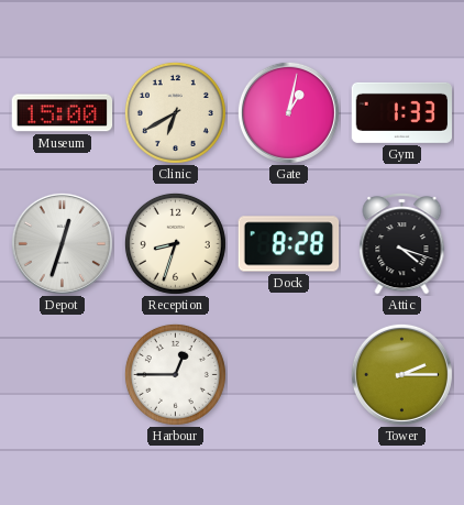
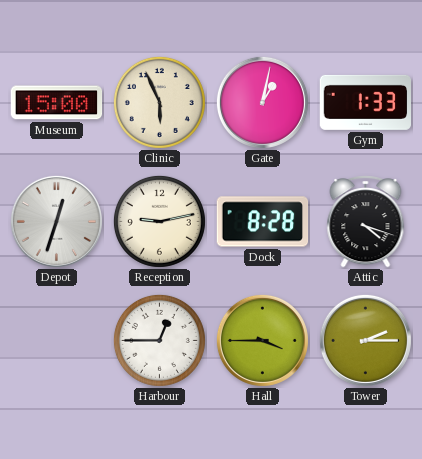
Clinic: 6:40 -> 5:56 (159, 102)
Reception: 8:33 -> 9:13 (159, 221)
Hall: none -> 3:45 (262, 340)
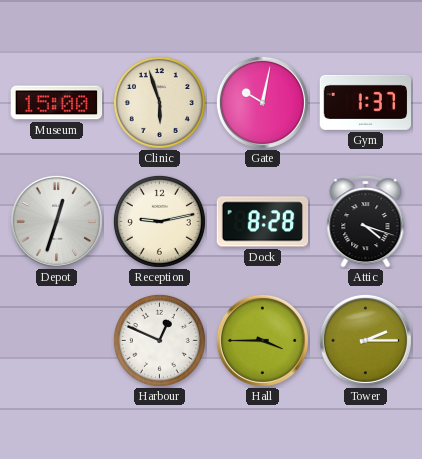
Clinic: 5:56 -> 5:57 (159, 102)
Gate: 1:02 -> 10:02 (262, 102)
Gym: 1:33 -> 1:37 (365, 102)
Harbour: 12:45 -> 12:49 (159, 340)
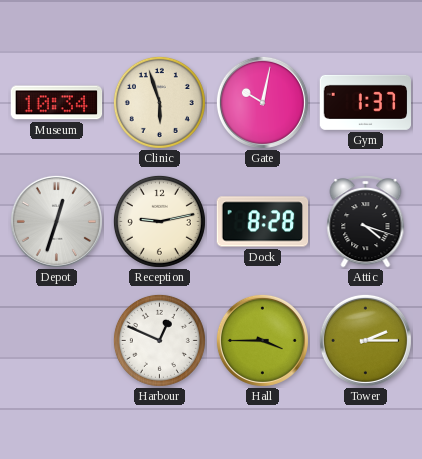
Museum: 15:00 -> 10:34 (57, 103)
